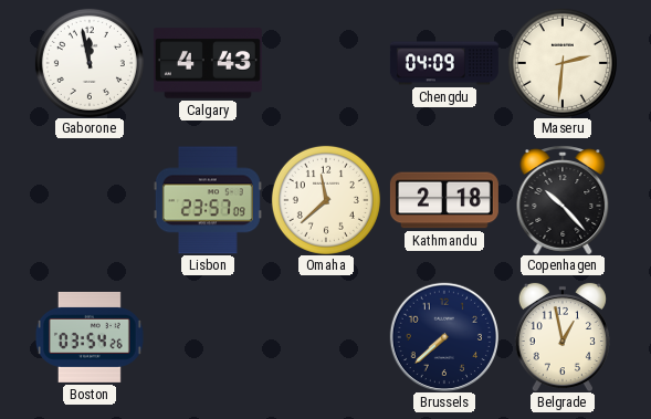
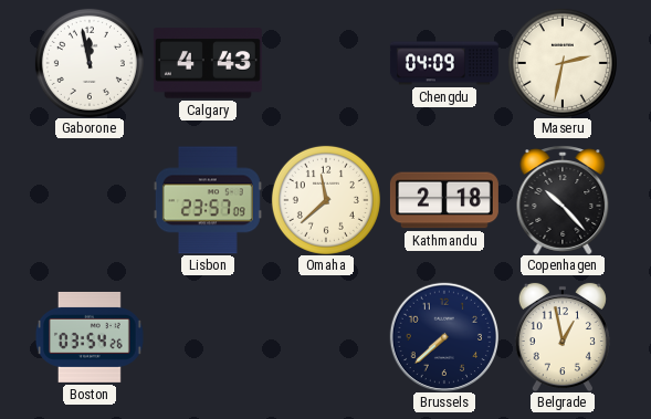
Maseru: 2:31 -> 2:32 (563, 63)
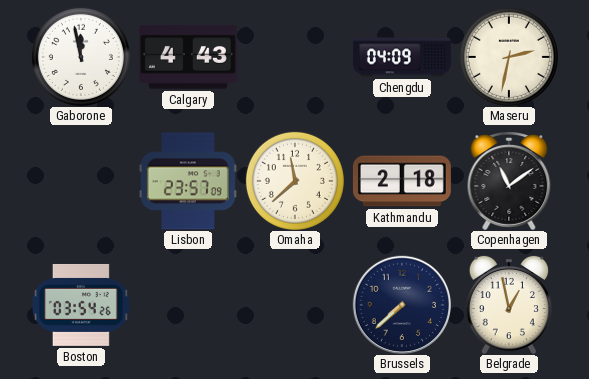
Copenhagen: 10:23 -> 11:09 (509, 181)
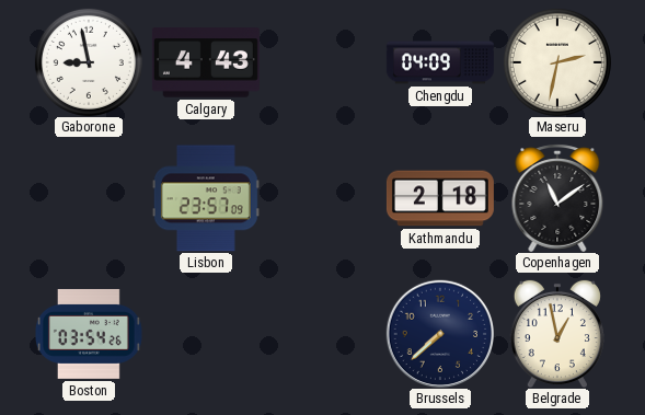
Gaborone: 11:58 -> 8:58 (89, 62)
Omaha: 11:38 -> none (295, 181)
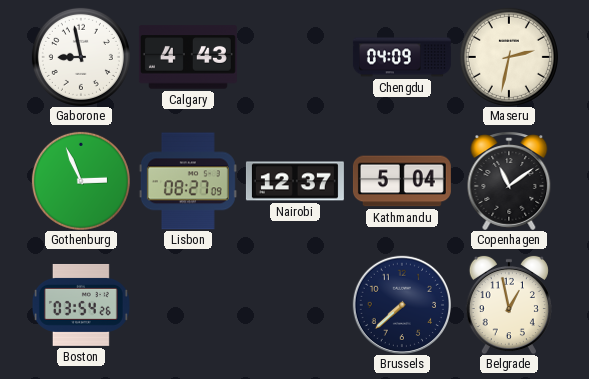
Gothenburg: none -> 2:56 (81, 181)
Lisbon: 23:57 -> 08:27 (188, 181)
Nairobi: none -> 12:37 (295, 181)
Kathmandu: 2:18 -> 5:04 (402, 181)
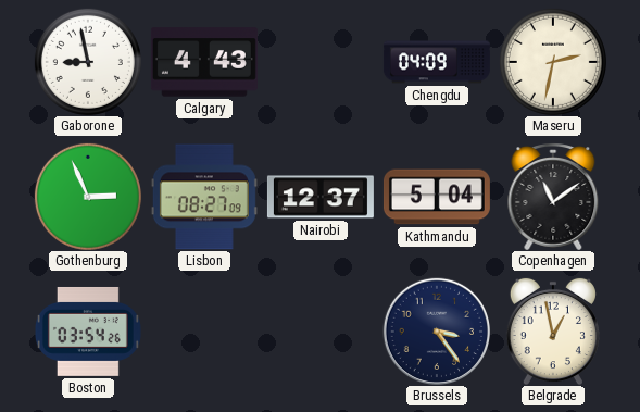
Brussels: 7:38 -> 3:24 (436, 330)
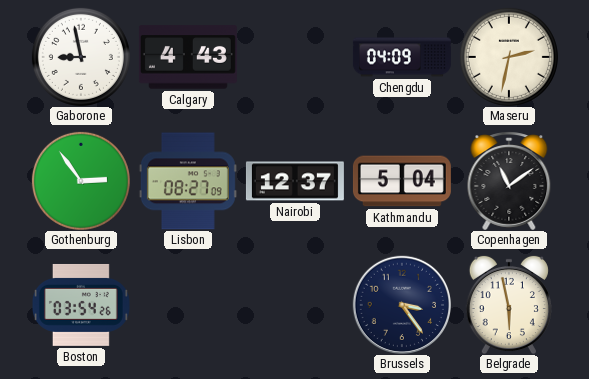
Gothenburg: 2:56 -> 2:54 (81, 181)
Belgrade: 12:58 -> 5:58 (509, 305)
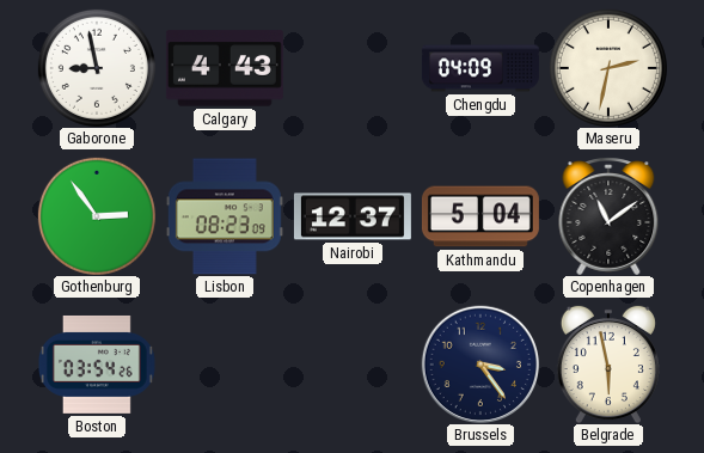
Lisbon: 08:27 -> 08:23 (225, 216)
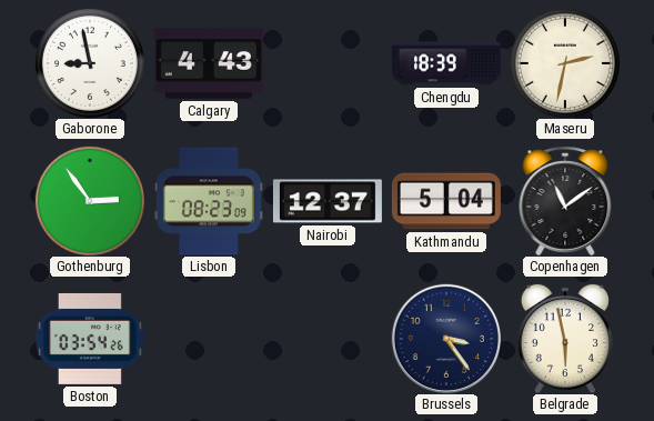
Chengdu: 04:09 -> 18:39 (446, 63)
